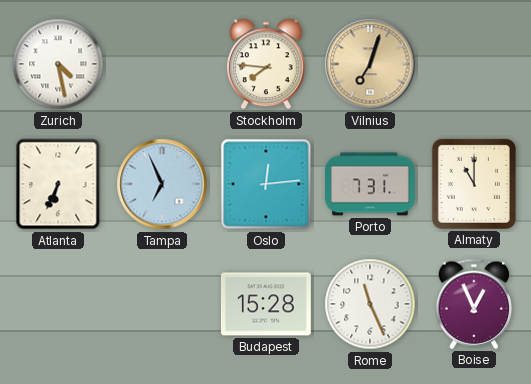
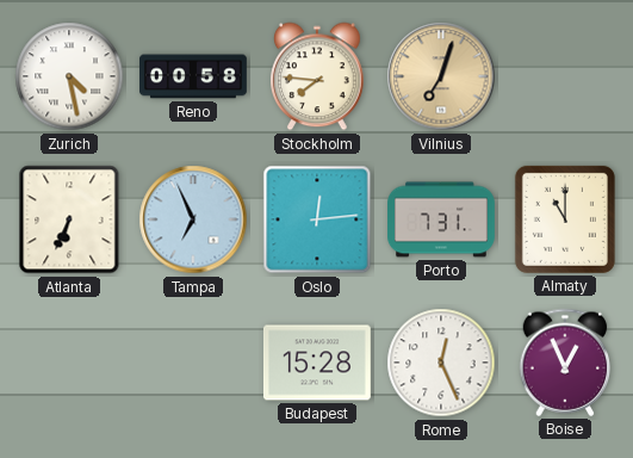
Reno: none -> 00:58 (194, 76)
Rome: 11:26 -> 12:26 (441, 363)
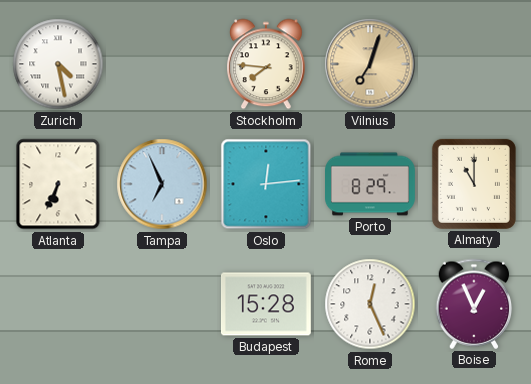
Reno: 00:58 -> none (194, 76)
Porto: 7:31 -> 8:29 (371, 184)
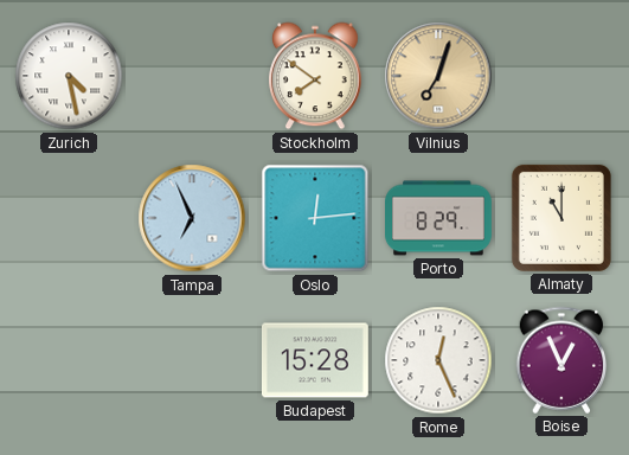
Stockholm: 7:46 -> 7:51 (316, 76)
Atlanta: 6:34 -> none (58, 184)
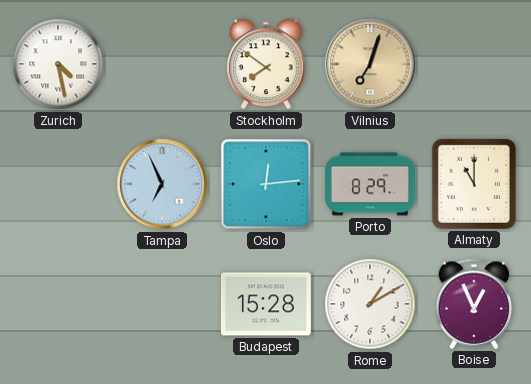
Rome: 12:26 -> 1:10 (370, 304)
